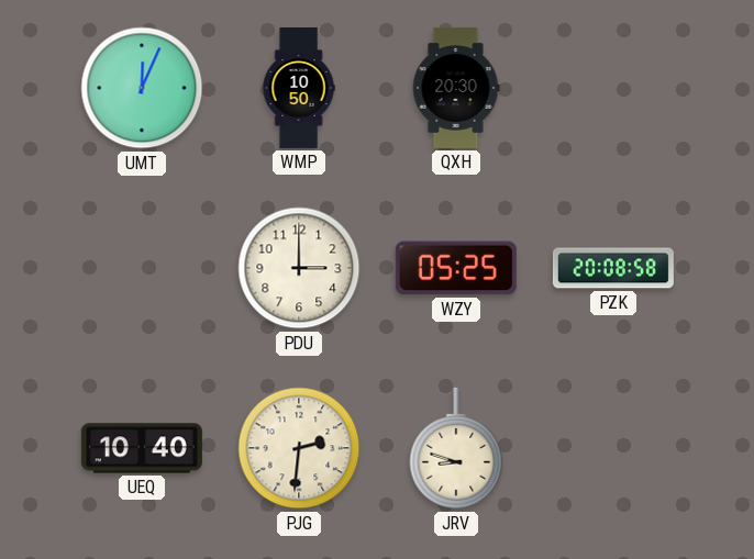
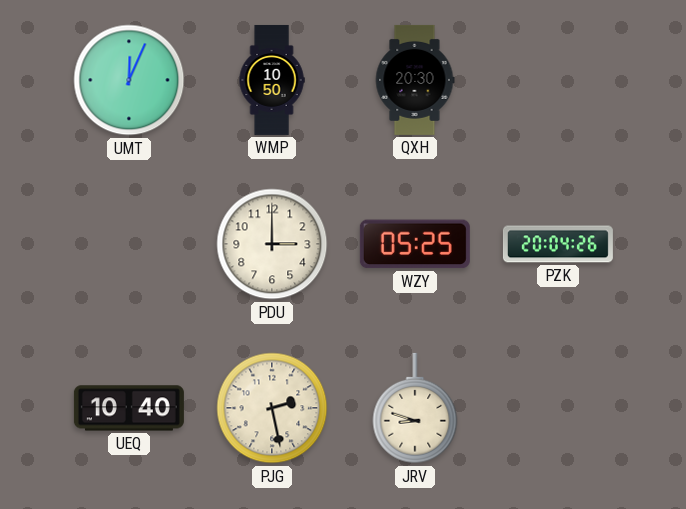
PZK: 20:08 -> 20:04 (558, 244)
PJG: 2:31 -> 2:28 (272, 408)
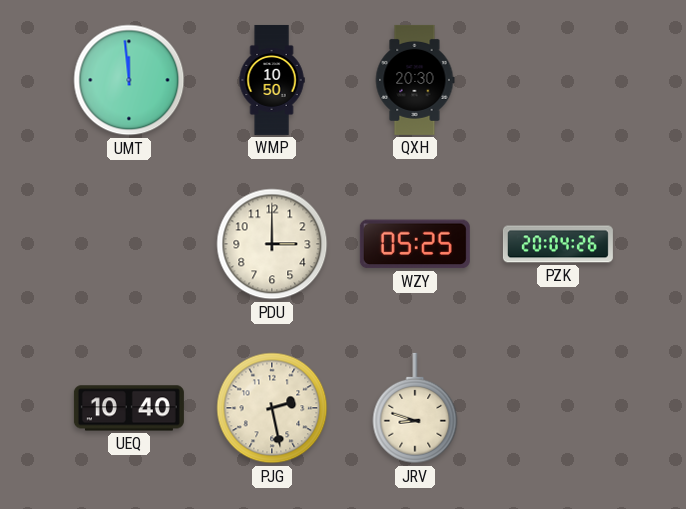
UMT: 12:04 -> 11:59 (129, 80)
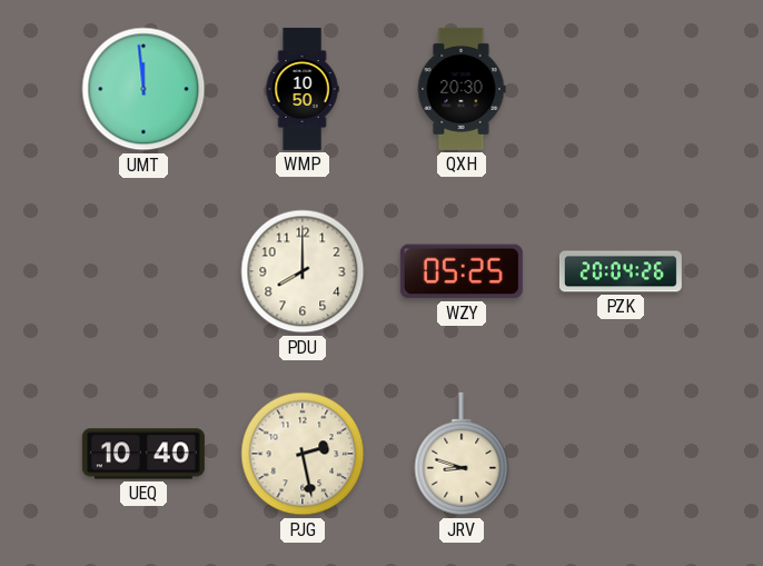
PDU: 3:00 -> 8:00 (303, 271)
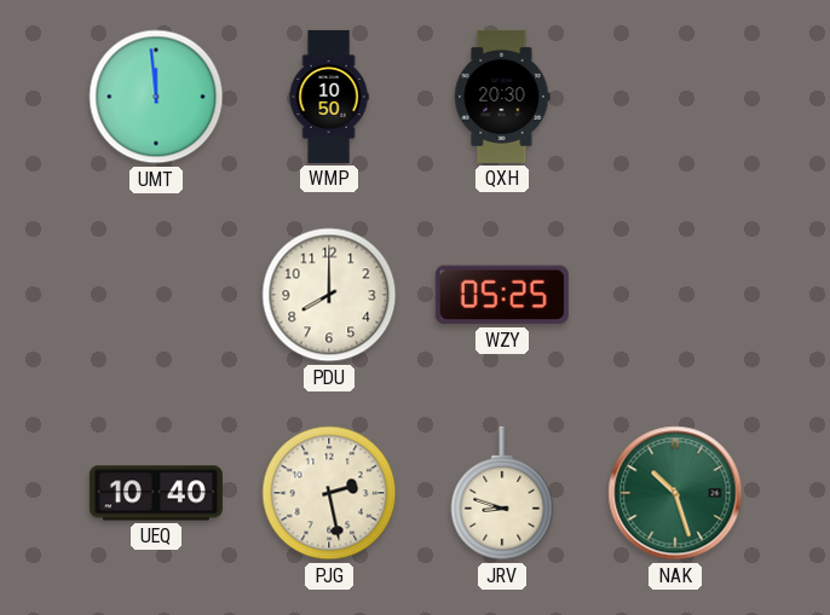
PZK: 20:04 -> none (621, 271)
NAK: none -> 10:27 (675, 493)
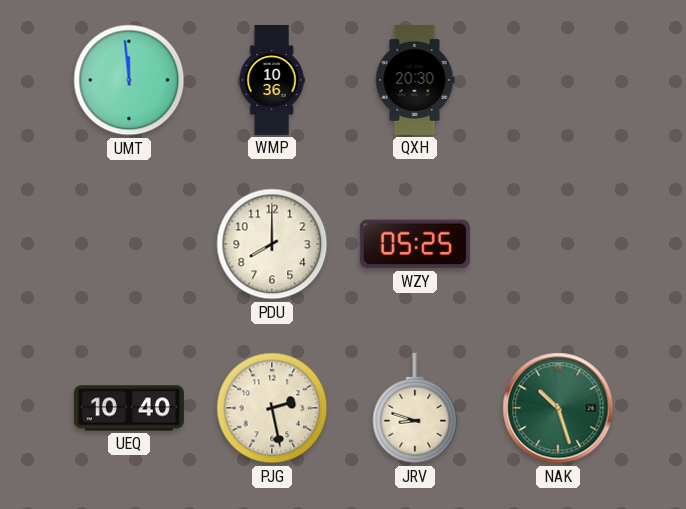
WMP: 10:50 -> 10:36 (272, 80)
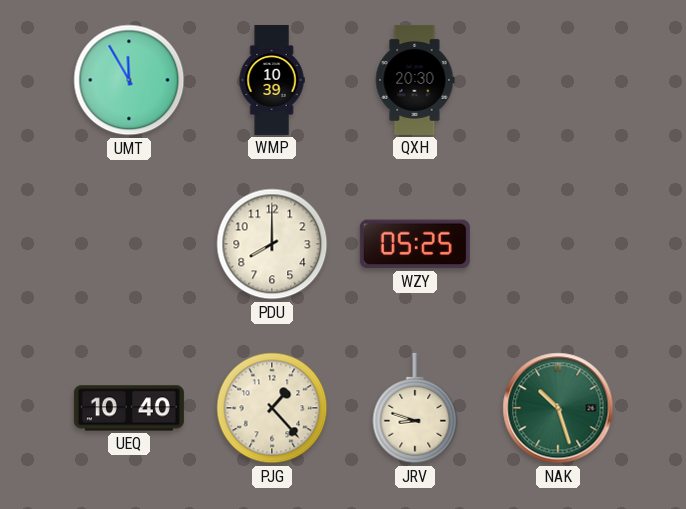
UMT: 11:59 -> 11:55 (129, 80)
WMP: 10:36 -> 10:39 (272, 80)
PJG: 2:28 -> 1:23 (272, 408)
